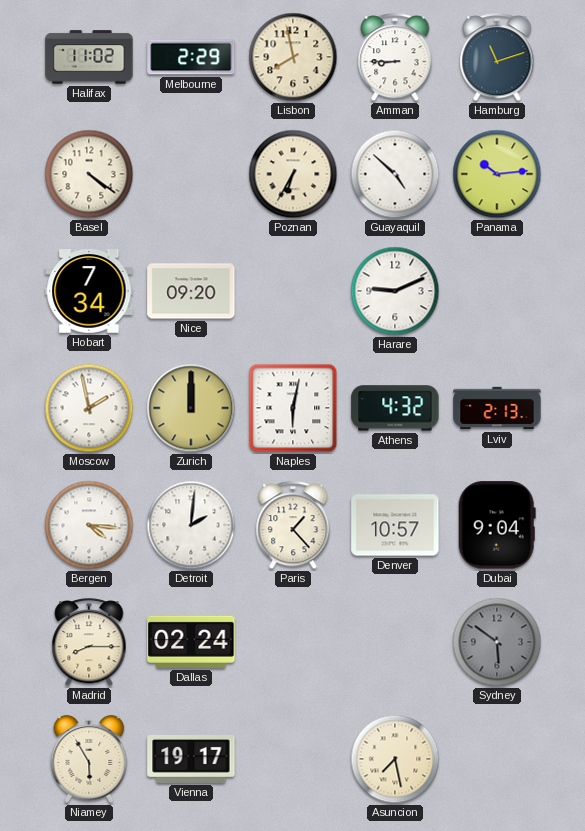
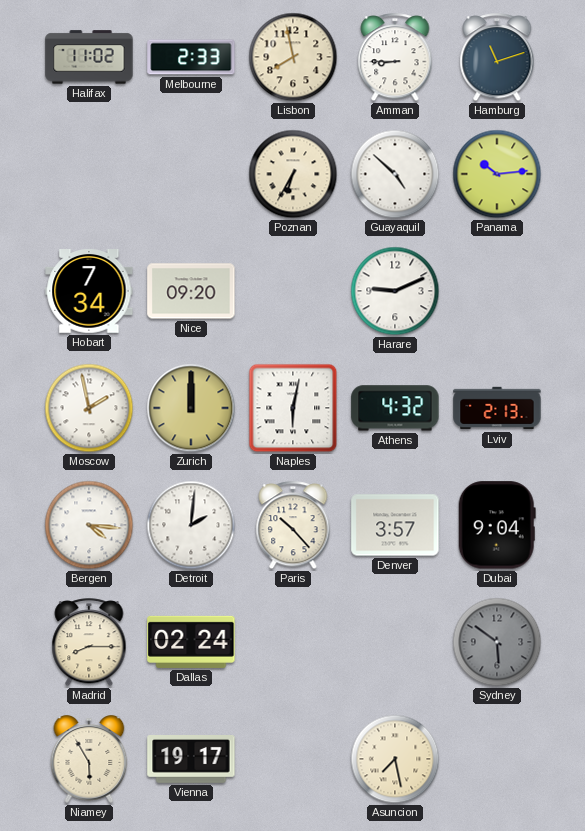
Melbourne: 2:29 -> 2:33 (191, 57)
Basel: 4:21 -> none (89, 174)
Paris: 1:23 -> 10:23 (293, 526)
Denver: 10:57 -> 3:57 (395, 525)
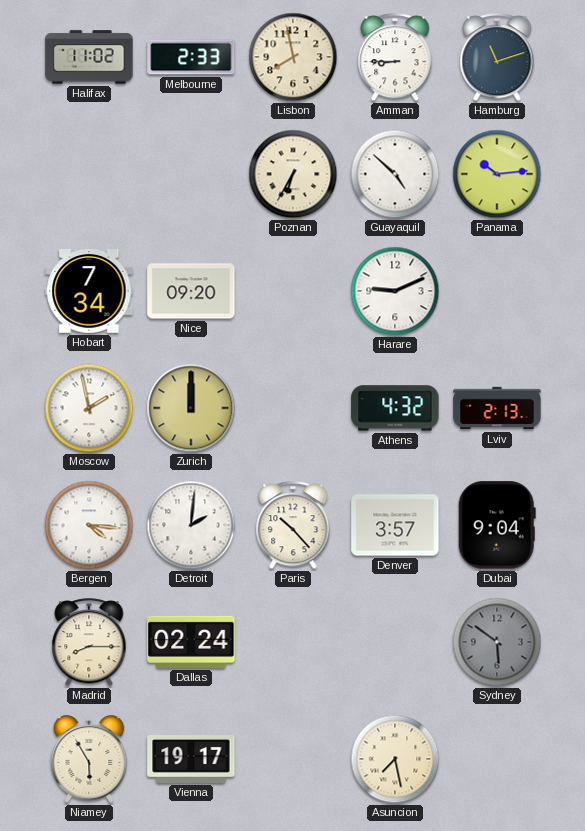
Naples: 6:02 -> none (293, 408)
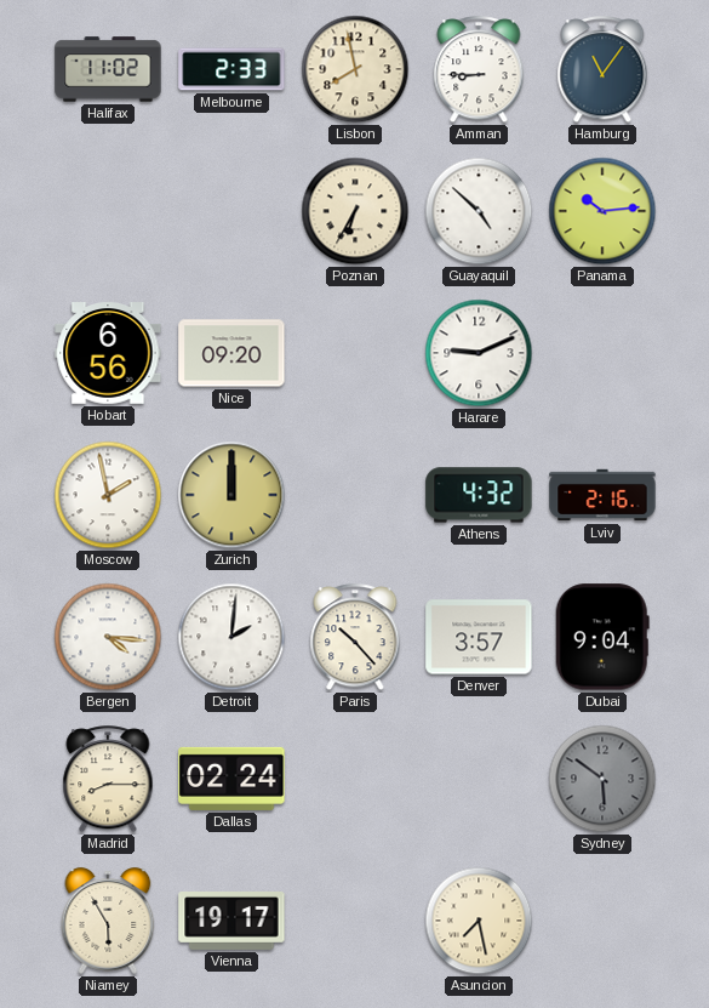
Hamburg: 11:12 -> 11:06 (602, 70)
Hobart: 7:34 -> 6:56 (108, 354)
Lviv: 2:13 -> 2:16 (602, 495)
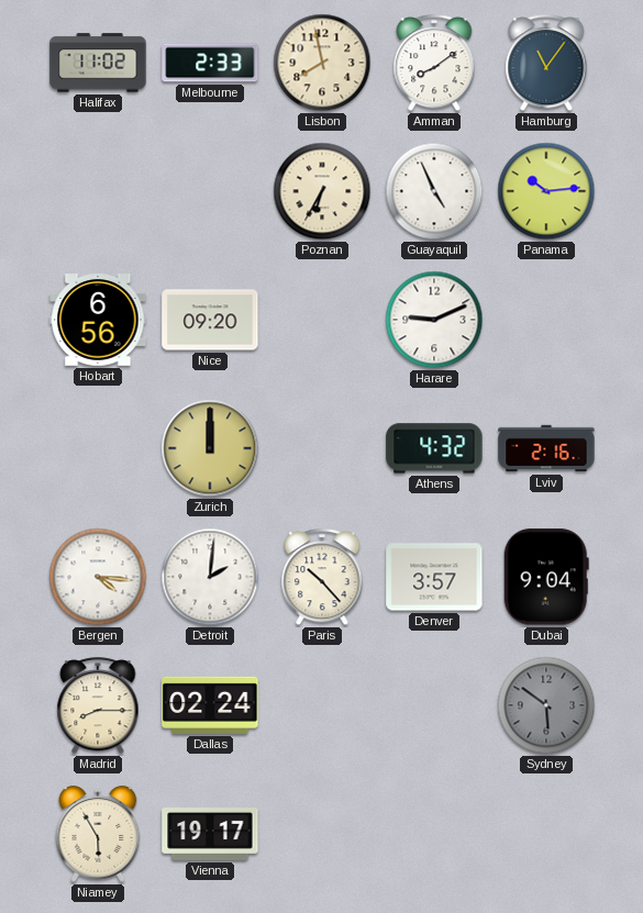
Amman: 8:45 -> 8:09 (434, 64)
Guayaquil: 4:52 -> 4:56 (434, 191)
Moscow: 1:58 -> none (108, 495)
Asuncion: 7:28 -> none (479, 921)
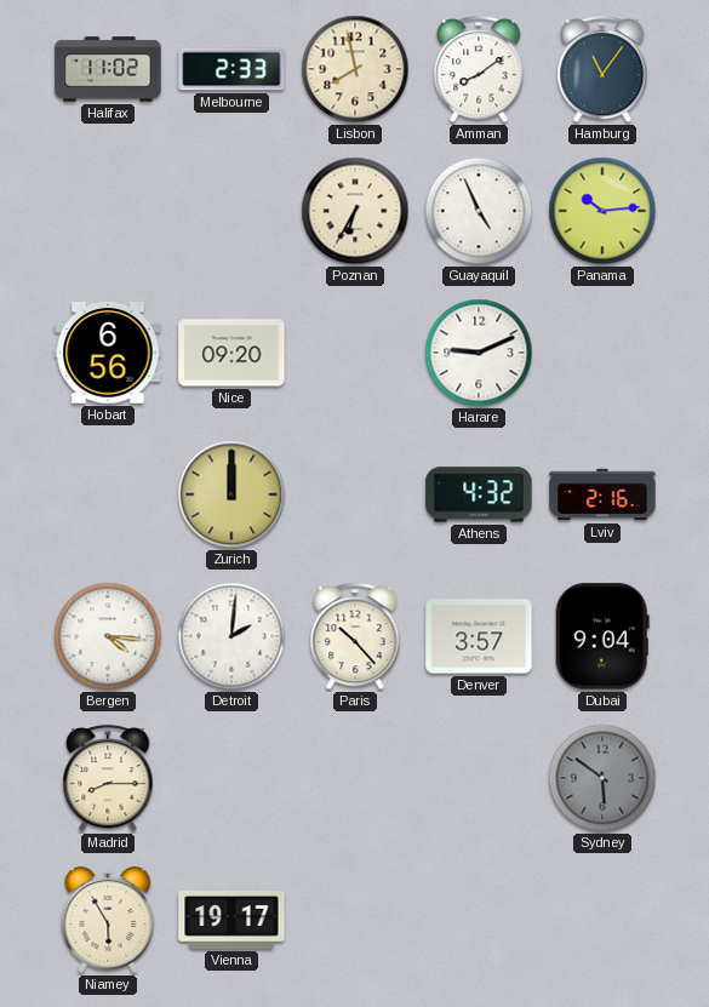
Dallas: 02:24 -> none (210, 705)
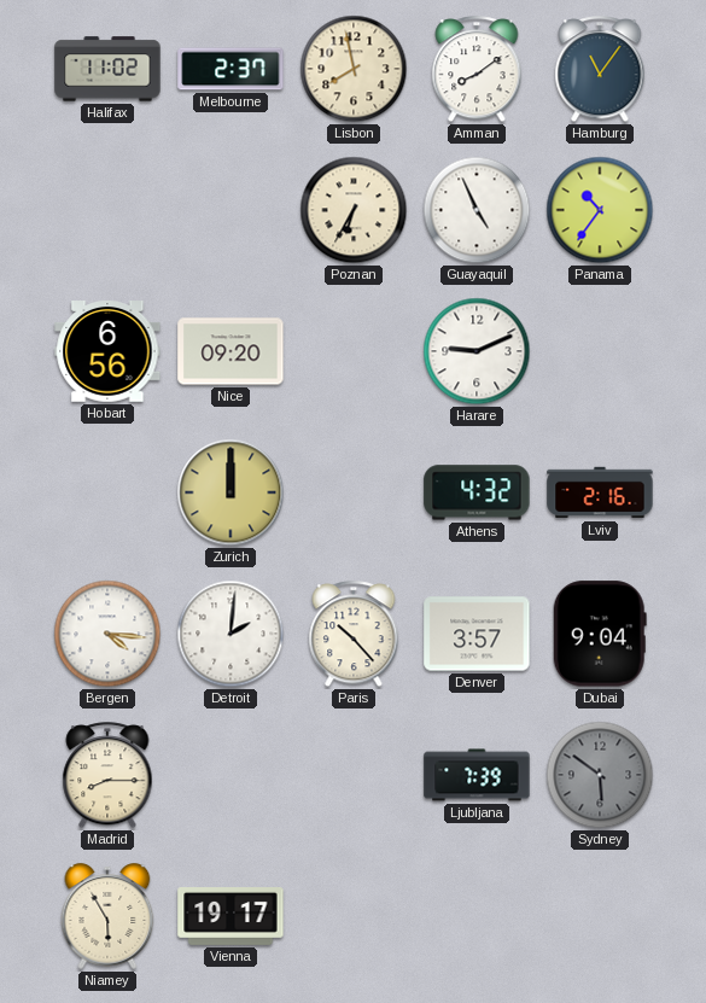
Melbourne: 2:33 -> 2:37 (231, 69)
Panama: 10:14 -> 10:36 (600, 210)
Ljubljana: none -> 7:39 (477, 775)
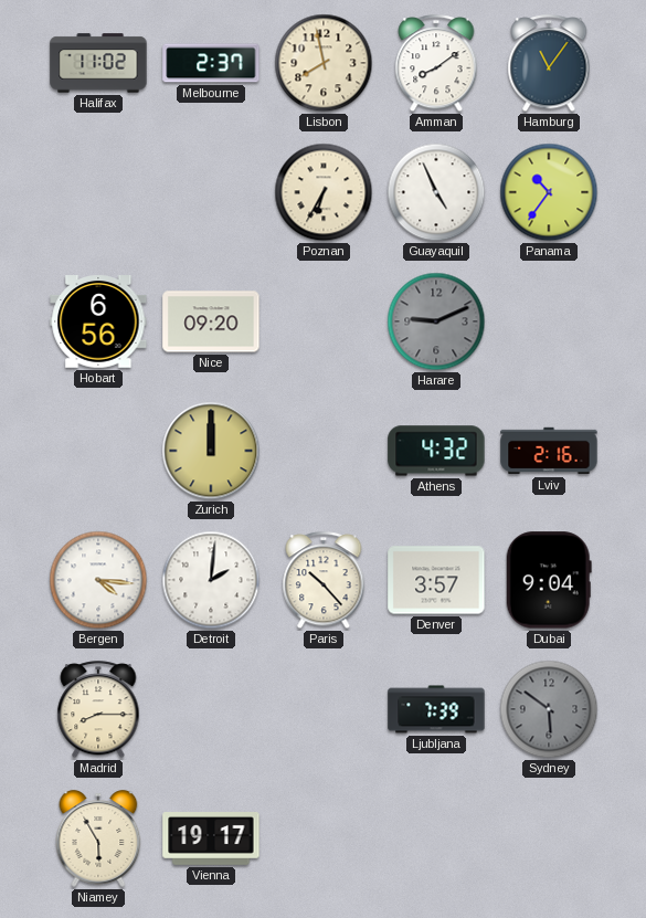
Harare dial: white -> grey (436, 321)
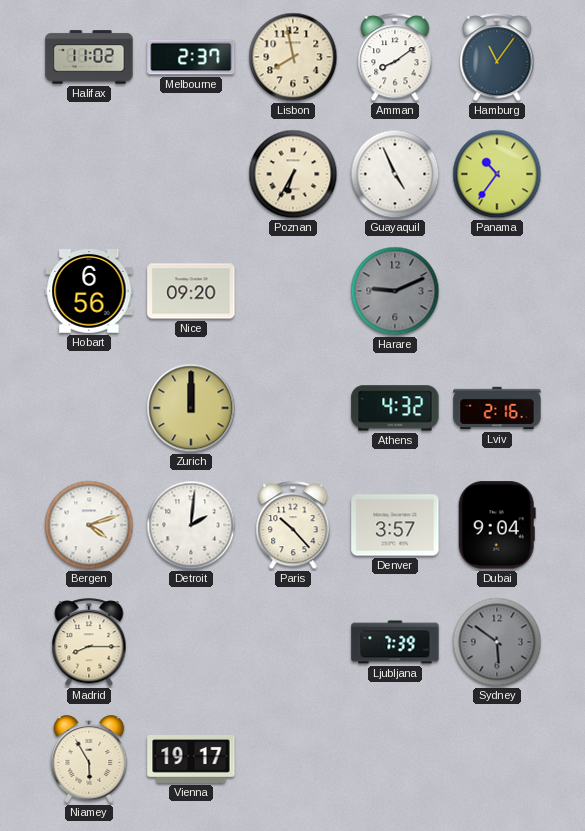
Bergen: 4:16 -> 4:12 (89, 525)
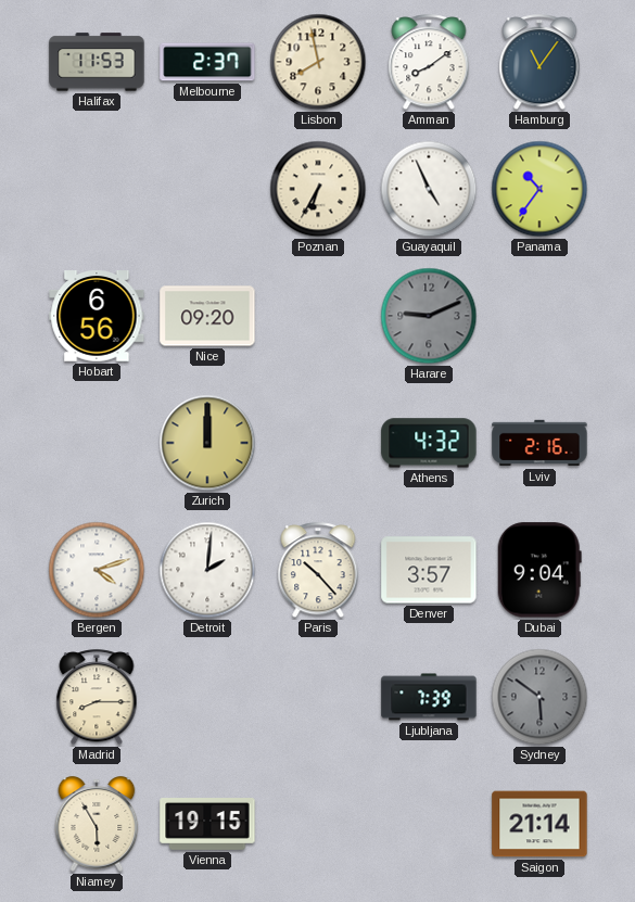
Halifax: 11:02 -> 11:53 (97, 62)
Vienna: 19:17 -> 19:15 (207, 825)
Saigon: none -> 21:14 (539, 824)
